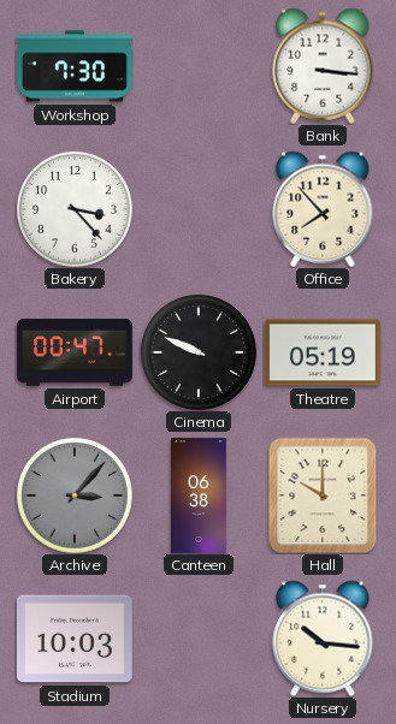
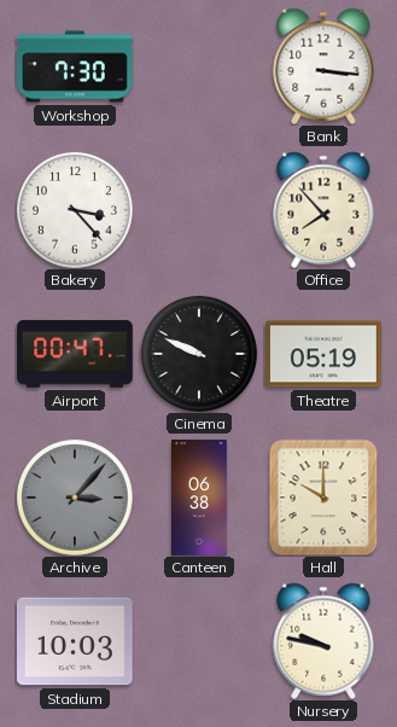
Nursery: 10:16 -> 9:47 (323, 641)
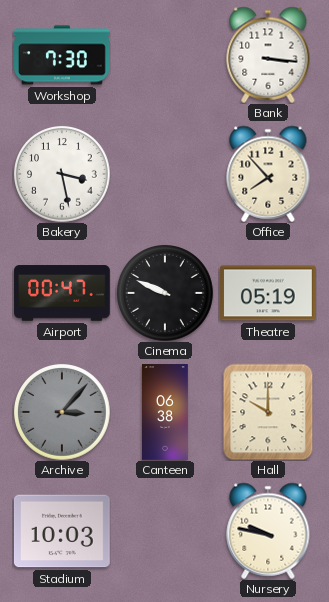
Bakery: 3:23 -> 3:28 (62, 174)
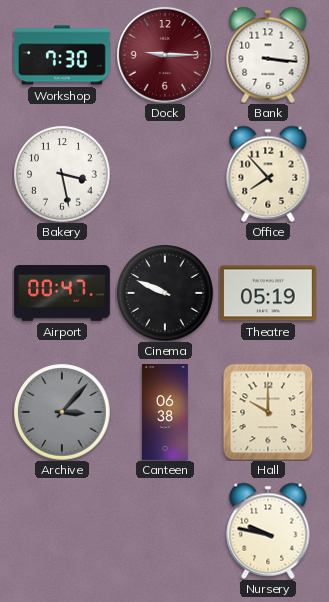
Dock: none -> 9:15 (165, 55)
Stadium: 10:03 -> none (62, 531)
